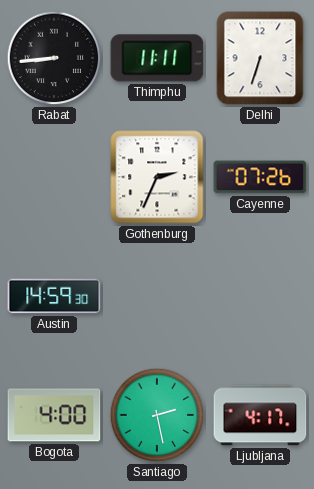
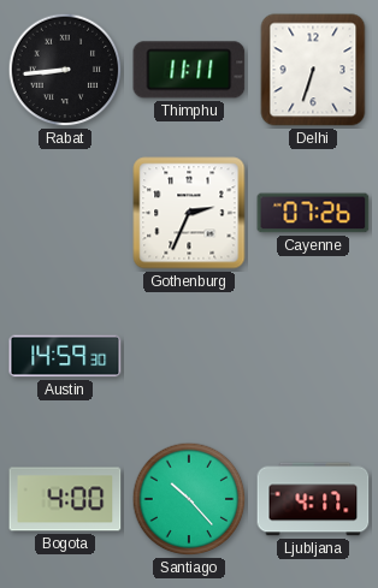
Santiago: 2:28 -> 10:23 (189, 499)
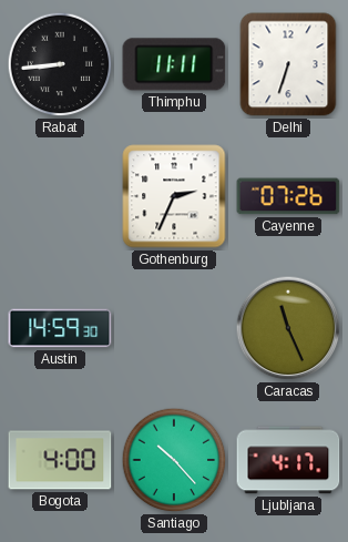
Caracas: none -> 11:26 (288, 328)
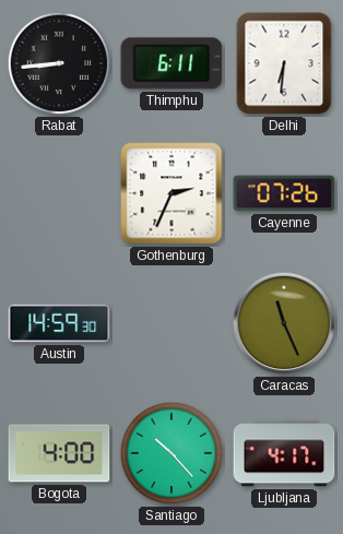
Thimphu: 11:11 -> 6:11 (171, 63)
Delhi: 6:33 -> 6:31 (284, 63)
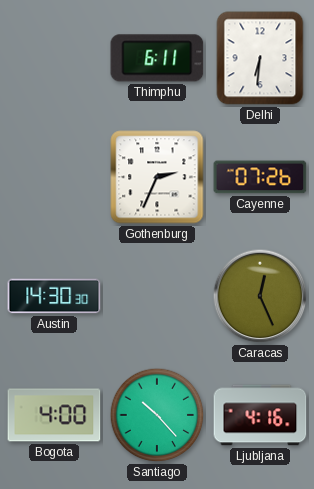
Rabat: 8:44 -> none (59, 63)
Austin: 14:59 -> 14:30 (54, 296)
Caracas: 11:26 -> 12:26 (260, 296)
Ljubljana: 4:17 -> 4:16 (260, 415)
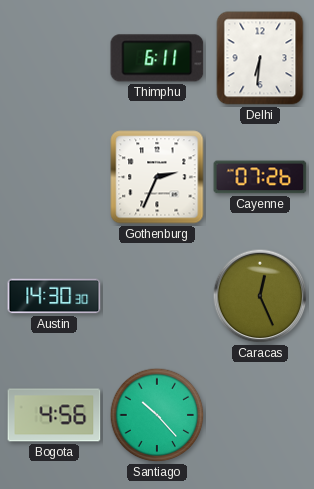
Bogota: 4:00 -> 4:56 (54, 415)
Ljubljana: 4:16 -> none (260, 415)
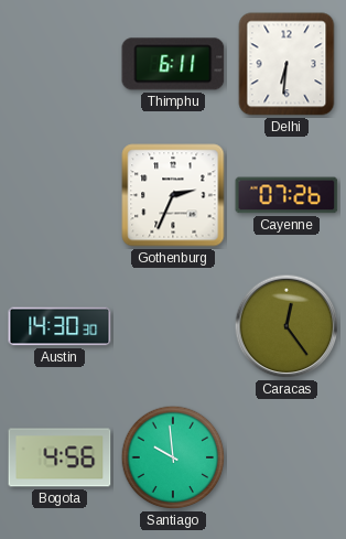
Caracas: 12:26 -> 12:24 (286, 326)
Santiago: 10:23 -> 9:59 (173, 457)
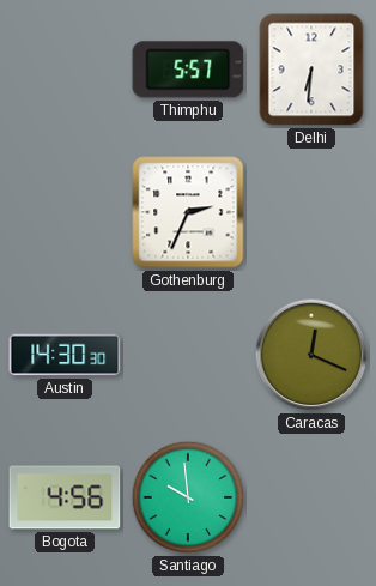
Thimphu: 6:11 -> 5:57 (188, 70)
Cayenne: 07:26 -> none (286, 195)
Caracas: 12:24 -> 12:19 (311, 355)
